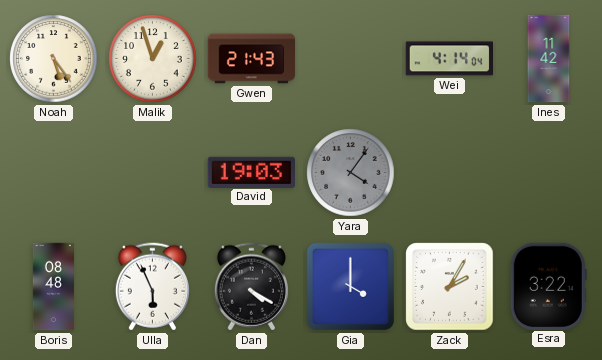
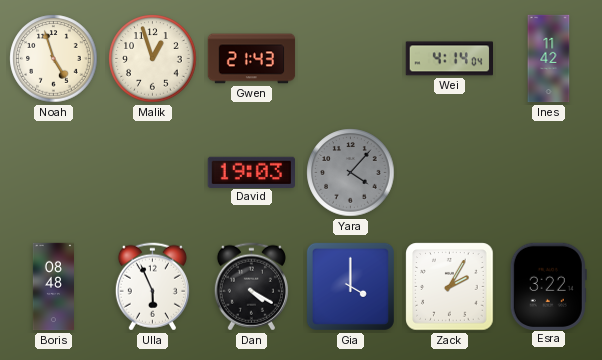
Noah: 5:24 -> 4:57 (54, 59)
Yara: 4:06 -> 4:07 (351, 173)
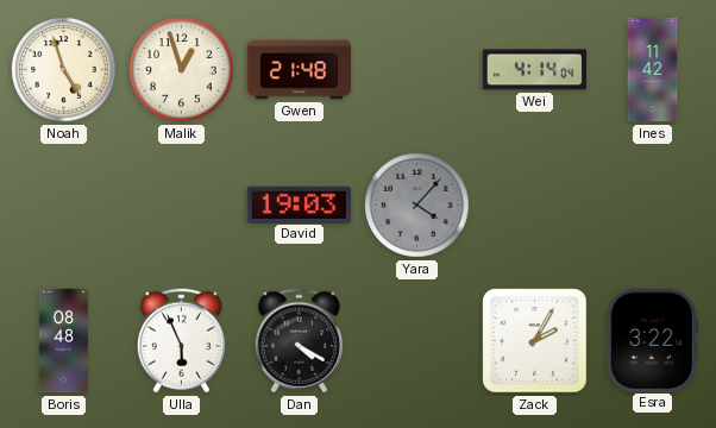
Gwen: 21:43 -> 21:48 (300, 70)
Gia: 4:00 -> none (350, 286)
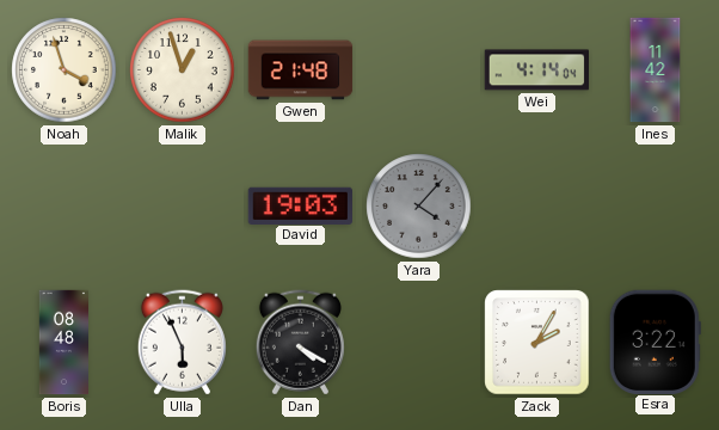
Noah: 4:57 -> 3:57 (64, 70)
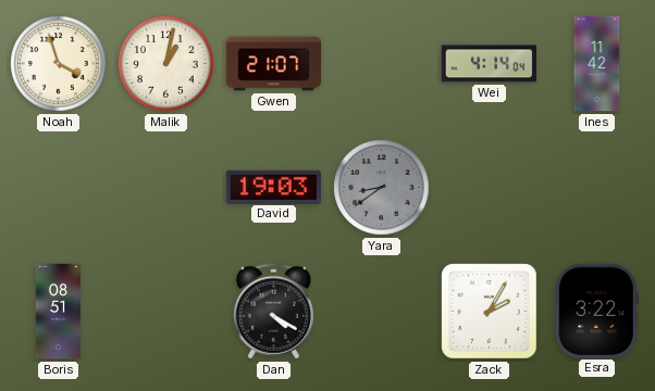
Malik: 12:57 -> 1:02 (166, 64)
Gwen: 21:48 -> 21:07 (274, 64)
Yara: 4:07 -> 8:39 (382, 188)
Boris: 08:48 -> 08:51 (58, 312)
Ulla: 5:56 -> none (182, 343)
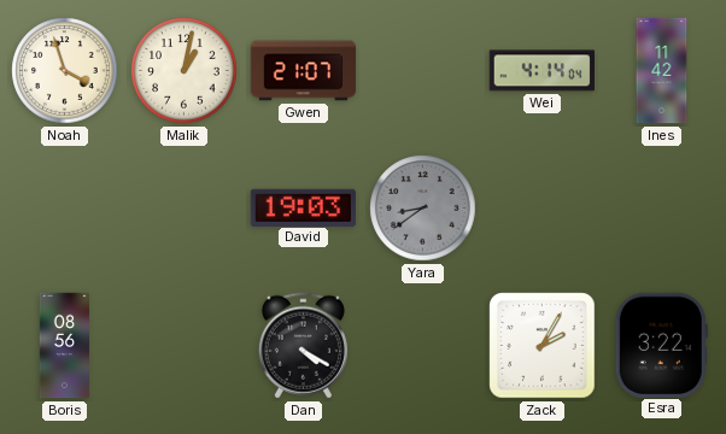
Boris: 08:51 -> 08:56 (64, 346)
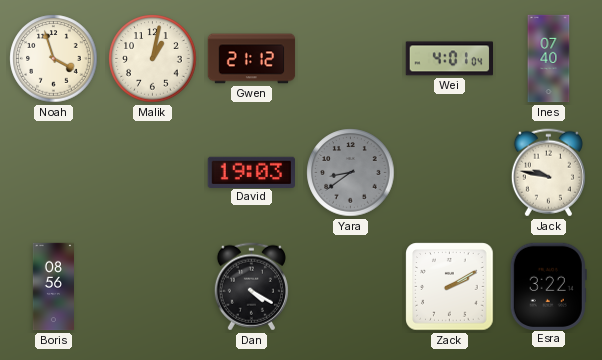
Gwen: 21:07 -> 21:12 (252, 59)
Wei: 4:14 -> 4:01 (449, 59)
Ines: 11:42 -> 07:40 (549, 59)
Jack: none -> 9:47 (548, 173)
Zack: 2:05 -> 2:10 (450, 287)
